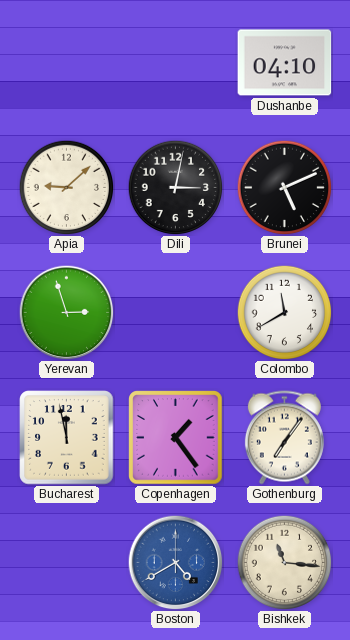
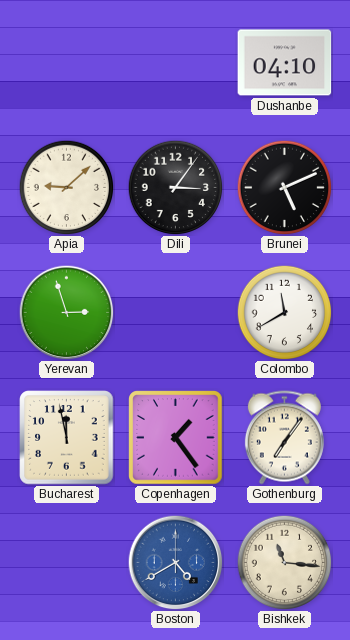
Dili: 3:02 -> 3:06 (175, 187)
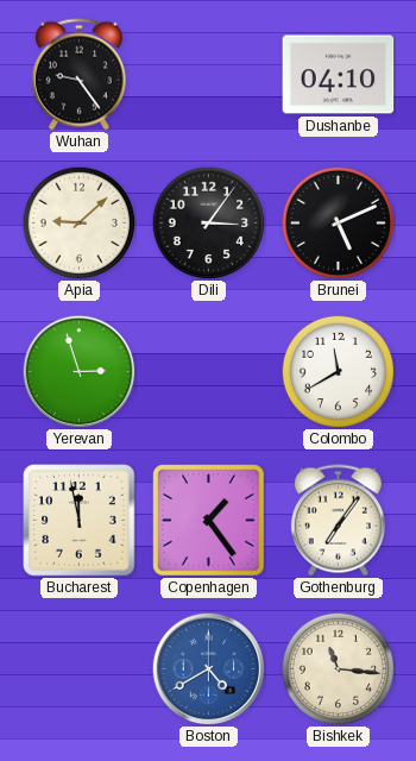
Wuhan: none -> 9:24 (78, 75)
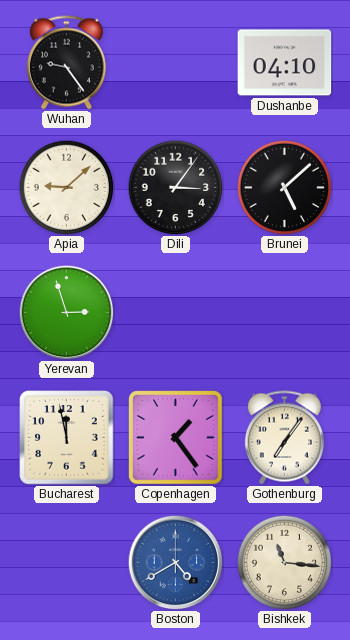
Brunei: 5:11 -> 5:08 (284, 187)
Colombo: 11:40 -> none (338, 371)
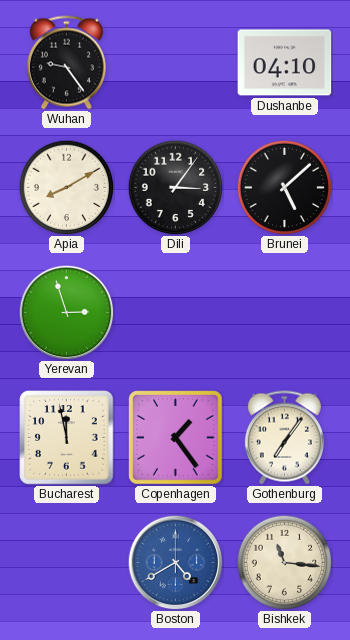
Apia: 9:08 -> 8:10 (66, 187)
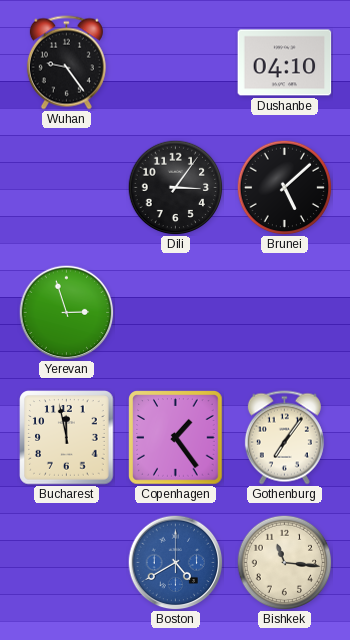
Apia: 8:10 -> none (66, 187)
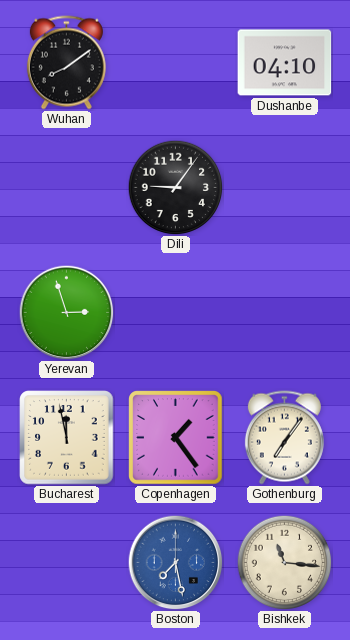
Wuhan: 9:24 -> 8:09 (66, 63)
Dili: 3:06 -> 9:06 (175, 187)
Brunei: 5:08 -> none (284, 187)
Boston: 4:40 -> 7:28 (175, 562)
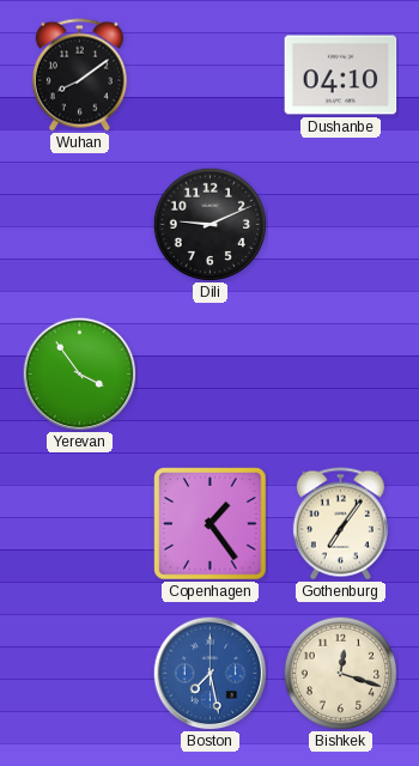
Dili: 9:06 -> 9:11 (209, 224)
Yerevan: 2:57 -> 3:54 (79, 373)
Bucharest: 11:58 -> none (67, 438)
Bishkek: 11:16 -> 12:18 (340, 673)
